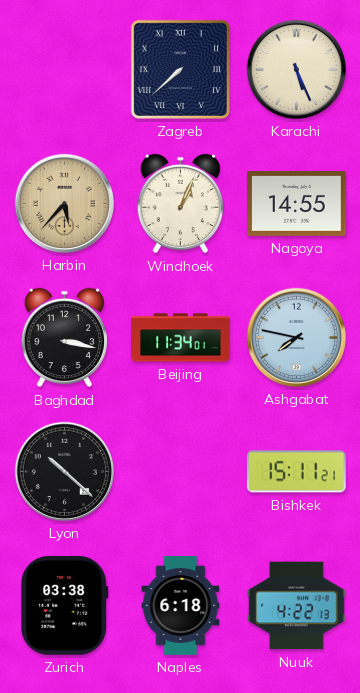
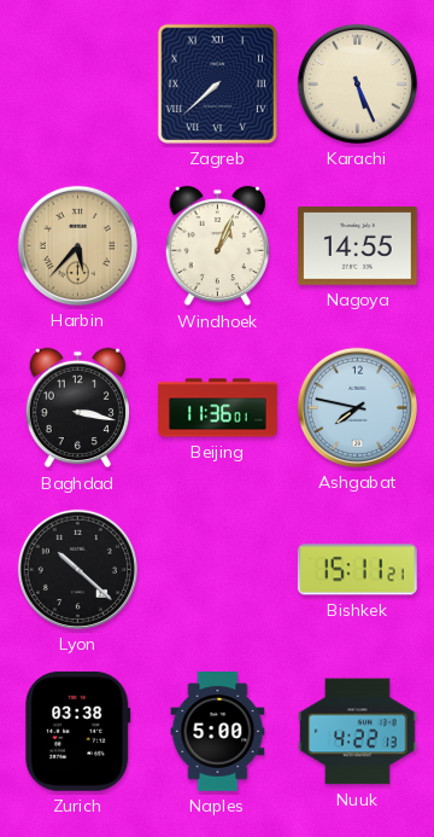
Beijing: 11:34 -> 11:36 (218, 408)
Naples: 6:18 -> 5:00 (218, 732)
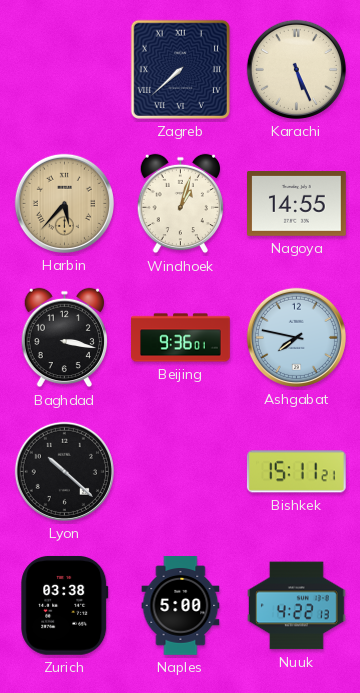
Windhoek: 1:04 -> 1:03 (180, 204)
Beijing: 11:36 -> 9:36 (181, 338)
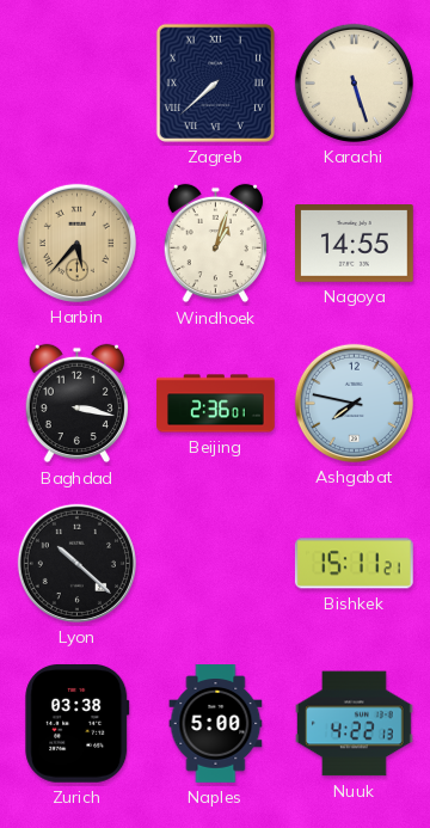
Karachi: 5:26 -> 5:27 (354, 82)
Beijing: 9:36 -> 2:36 (216, 404)
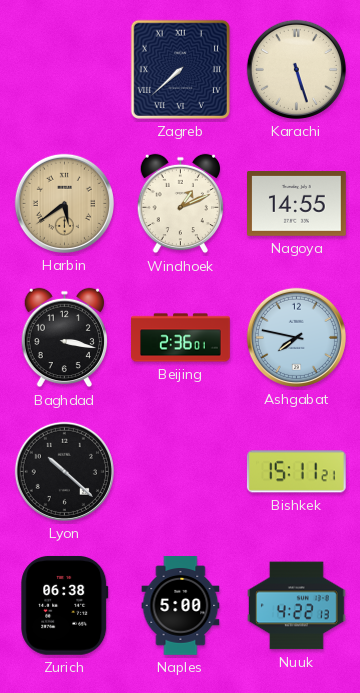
Harbin: 5:37 -> 5:39 (64, 203)
Windhoek: 1:03 -> 1:11 (180, 204)
Zurich: 03:38 -> 06:38 (65, 605)
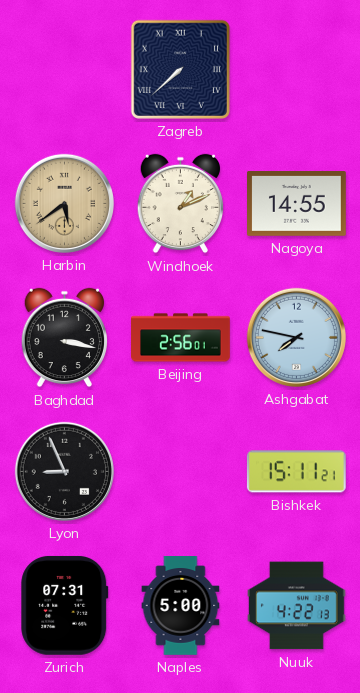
Karachi: 5:27 -> none (296, 69)
Beijing: 2:36 -> 2:56 (181, 338)
Lyon: 10:22 -> 8:56 (64, 471)
Zurich: 06:38 -> 07:31 (65, 605)
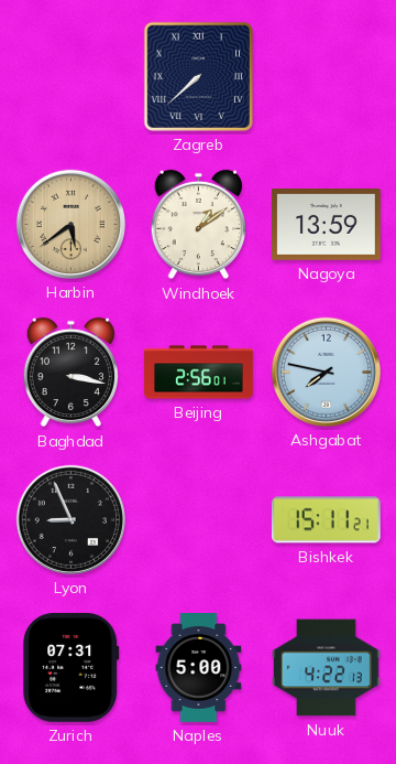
Windhoek: 1:11 -> 1:09 (198, 225)
Nagoya: 14:55 -> 13:59 (327, 225)
